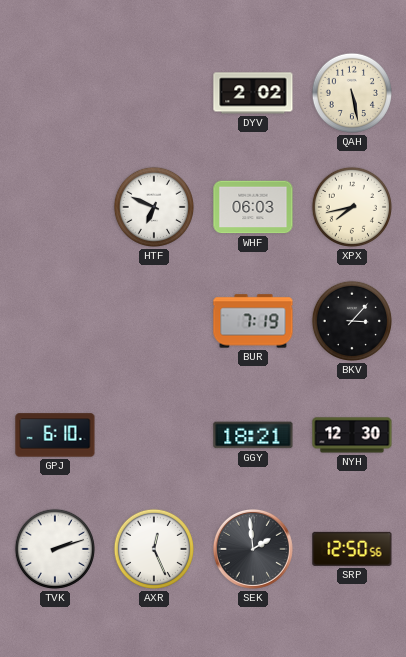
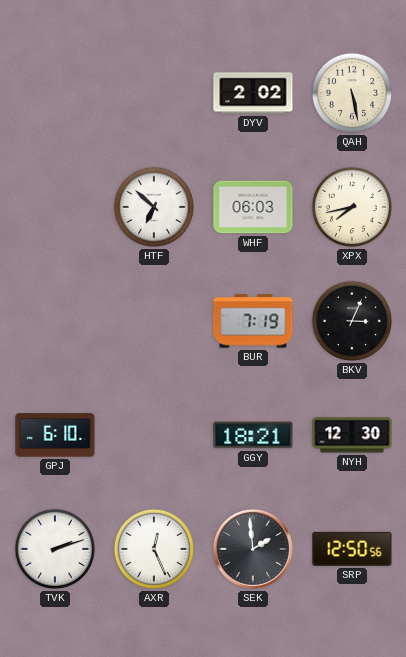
HTF: 6:49 -> 6:52 (154, 207)
BKV: 3:07 -> 3:04 (352, 321)
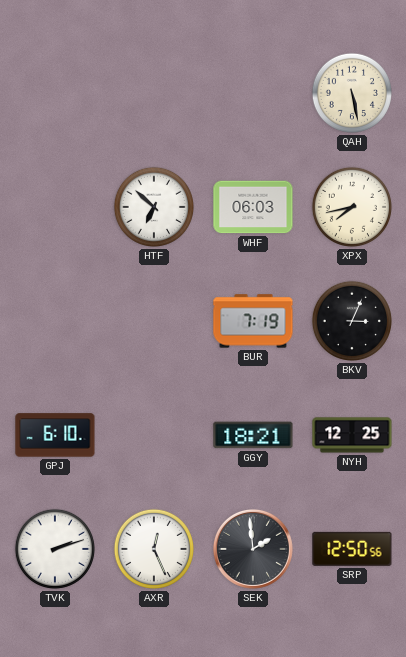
DYV: 2:02 -> none (253, 93)
NYH: 12:30 -> 12:25 (352, 435)
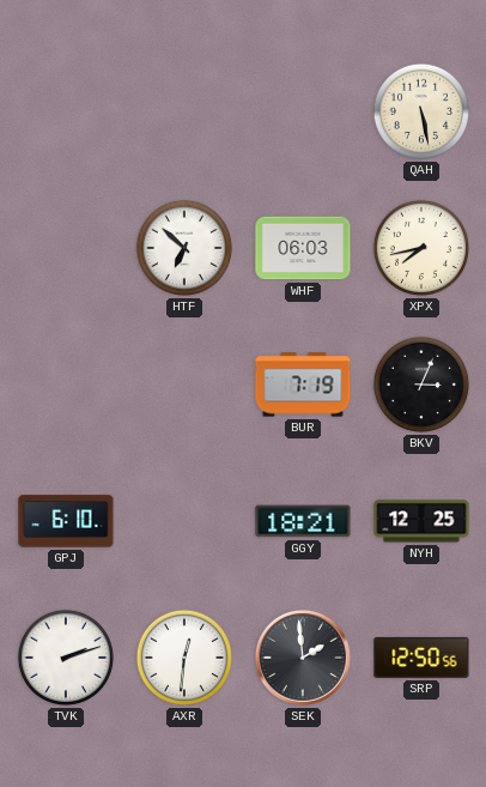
AXR: 12:26 -> 12:31 (184, 658)
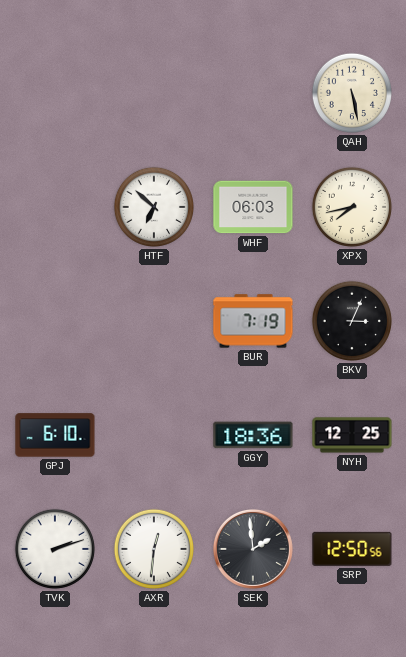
GGY: 18:21 -> 18:36 (253, 435)
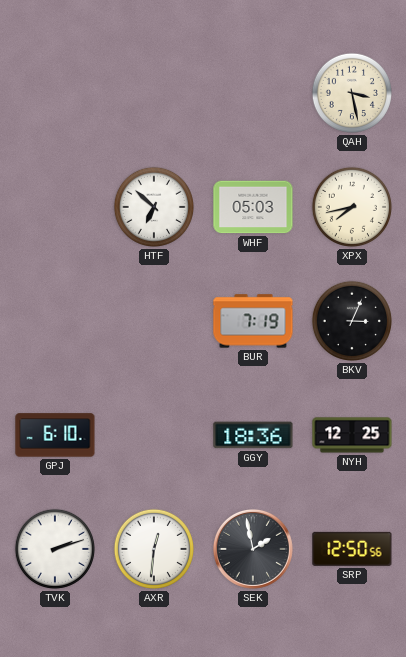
QAH: 5:28 -> 3:28 (352, 93)
WHF: 06:03 -> 05:03 (253, 207)
SEK: 1:59 -> 1:58 (253, 549)
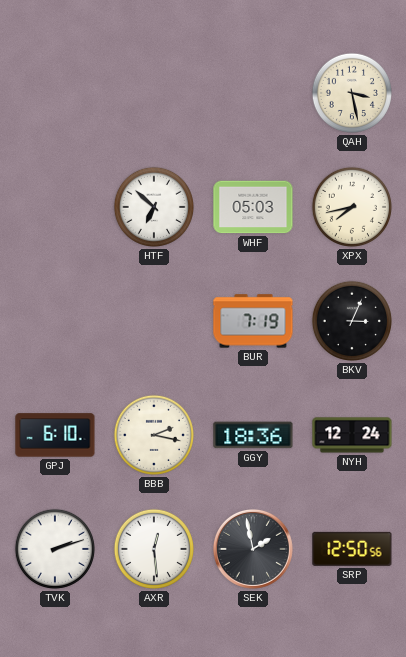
BBB: none -> 2:17 (154, 435)
NYH: 12:25 -> 12:24 (352, 435)
AXR: 12:31 -> 12:29 (154, 549)
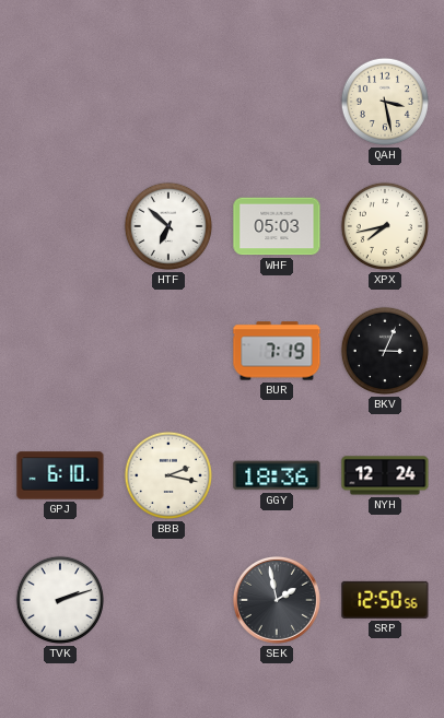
AXR: 12:29 -> none (154, 549)
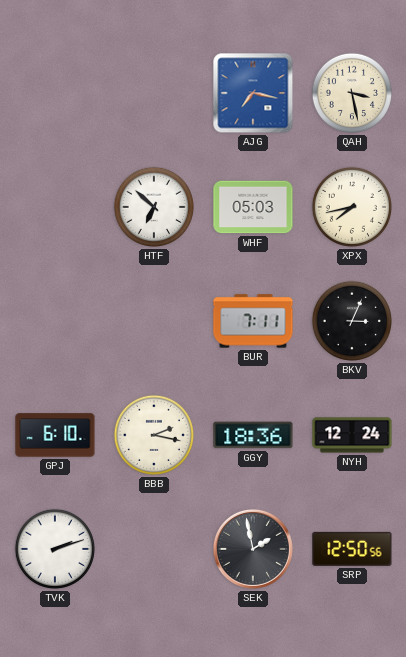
AJG: none -> 7:17 (253, 93)
BUR: 7:19 -> 7:11 (253, 321)
